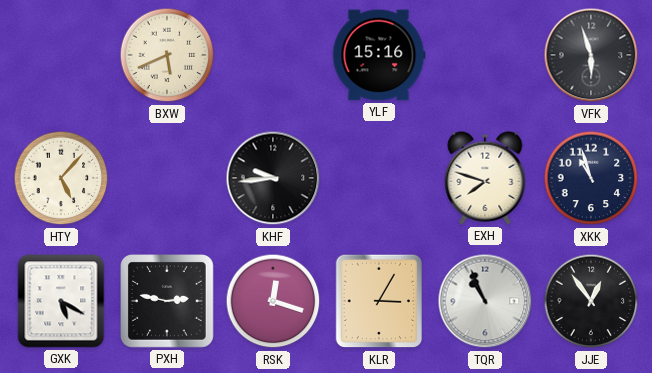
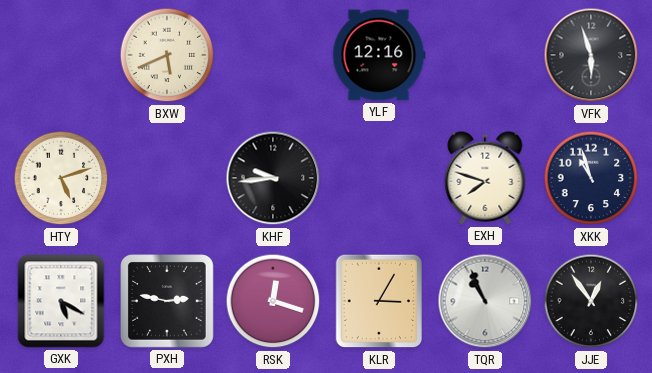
YLF: 15:16 -> 12:16 (379, 55)
HTY: 5:07 -> 5:12 (61, 178)
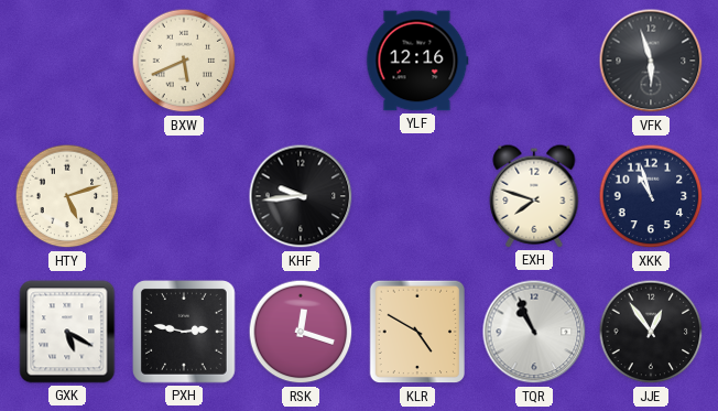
KLR: 3:05 -> 4:50 (416, 332)
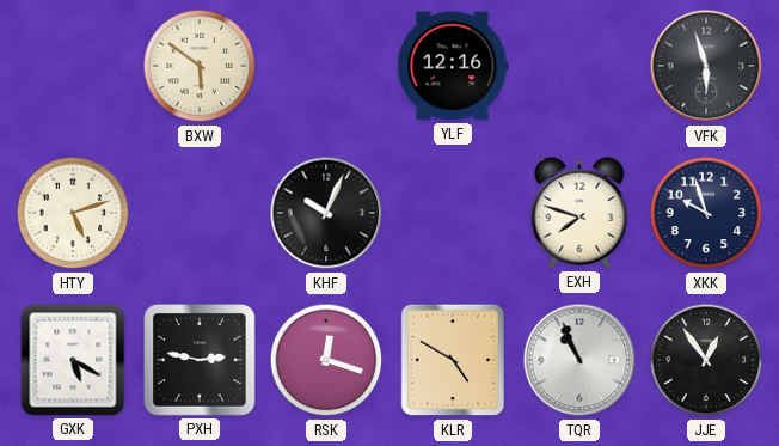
BXW: 5:41 -> 5:51 (200, 66)
KHF: 9:44 -> 10:04 (326, 213)
XKK: 10:57 -> 9:57 (706, 213)
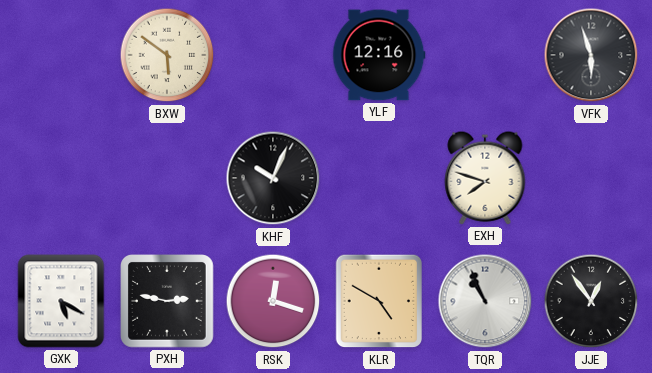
HTY: 5:12 -> none (73, 213)
XKK: 9:57 -> none (706, 213)
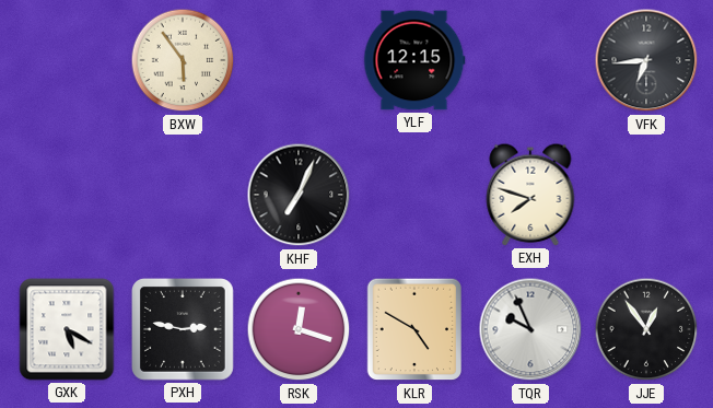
BXW: 5:51 -> 5:54 (183, 60)
YLF: 12:16 -> 12:15 (414, 60)
VFK: 5:57 -> 6:44 (646, 60)
KHF: 10:04 -> 7:04 (299, 195)
TQR: 10:56 -> 9:56 (530, 329)
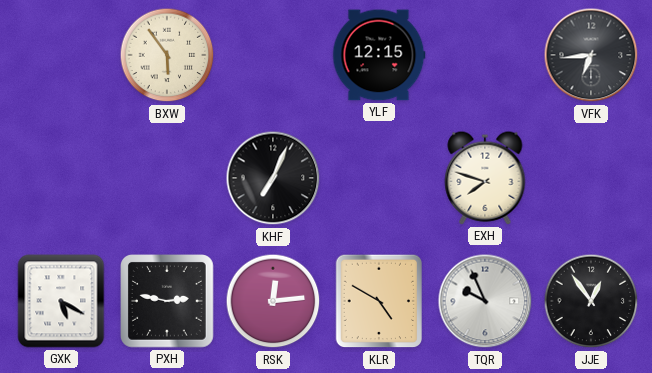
RSK: 12:18 -> 12:14 (273, 301)
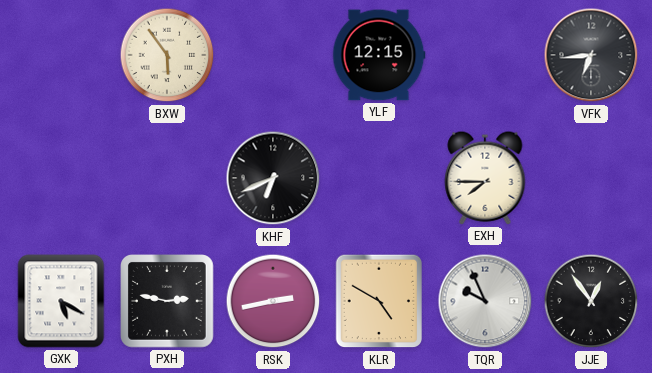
KHF: 7:04 -> 6:41 (273, 178)
EXH: 7:48 -> 7:45 (485, 178)
RSK: 12:14 -> 2:43 (273, 301)
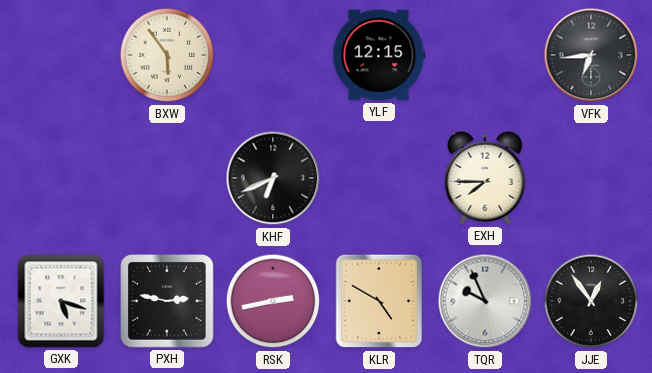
GXK: 5:20 -> 5:18 (61, 301)
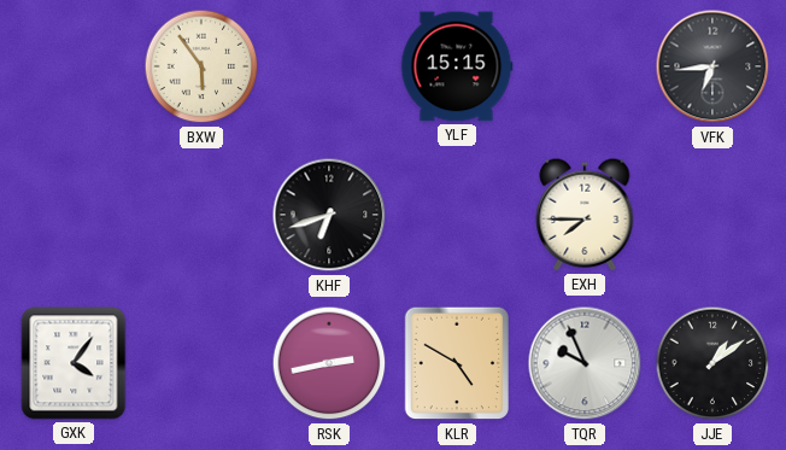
YLF: 12:15 -> 15:15 (457, 66)
KHF: 6:41 -> 6:42 (329, 215)
GXK: 5:18 -> 4:06 (74, 363)
PXH: 2:47 -> none (168, 302)
JJE: 12:54 -> 1:09 (712, 363)
